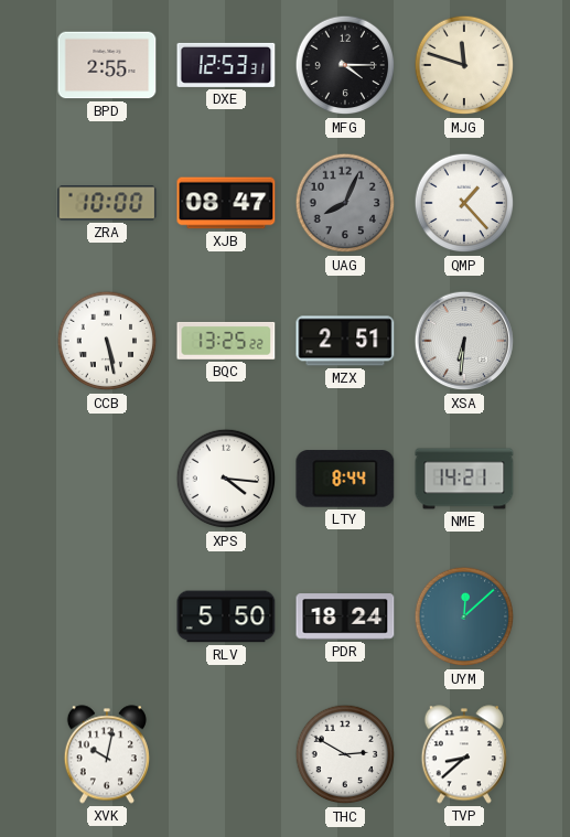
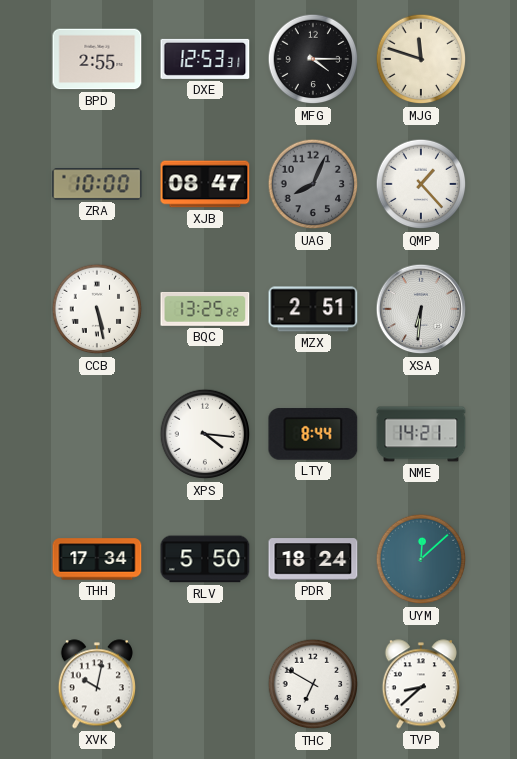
THH: none -> 17:34 (97, 559)
THC: 2:50 -> 6:50 (313, 684)
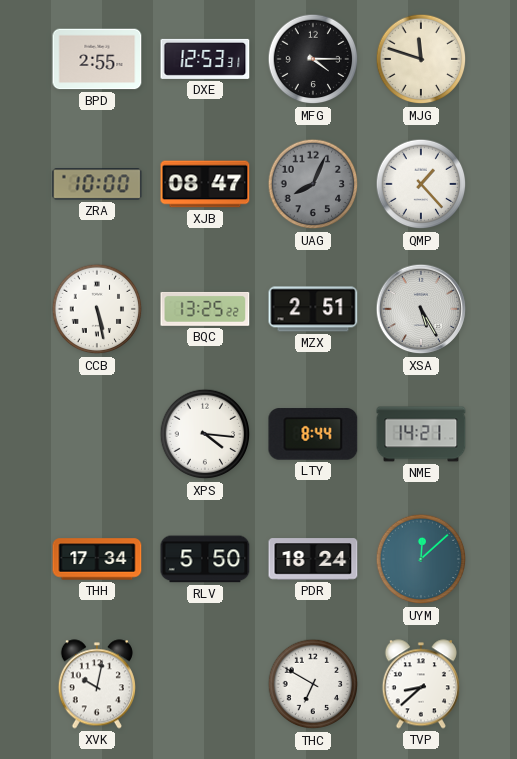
XSA: 6:31 -> 5:25 (421, 309)
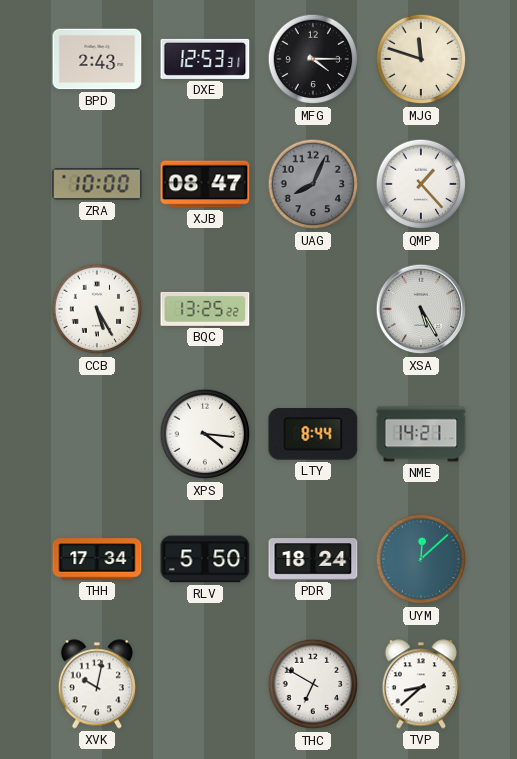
BPD: 2:55 -> 2:43 (97, 59)
CCB: 5:28 -> 5:25 (97, 309)
MZX: 2:51 -> none (313, 309)
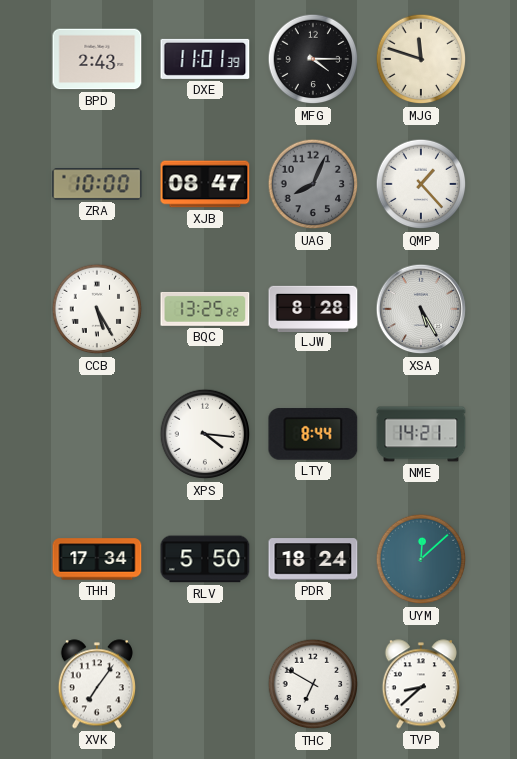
DXE: 12:53 -> 11:01 (205, 59)
LJW: none -> 8:28 (313, 308)
XVK: 10:02 -> 7:06 (97, 684)
